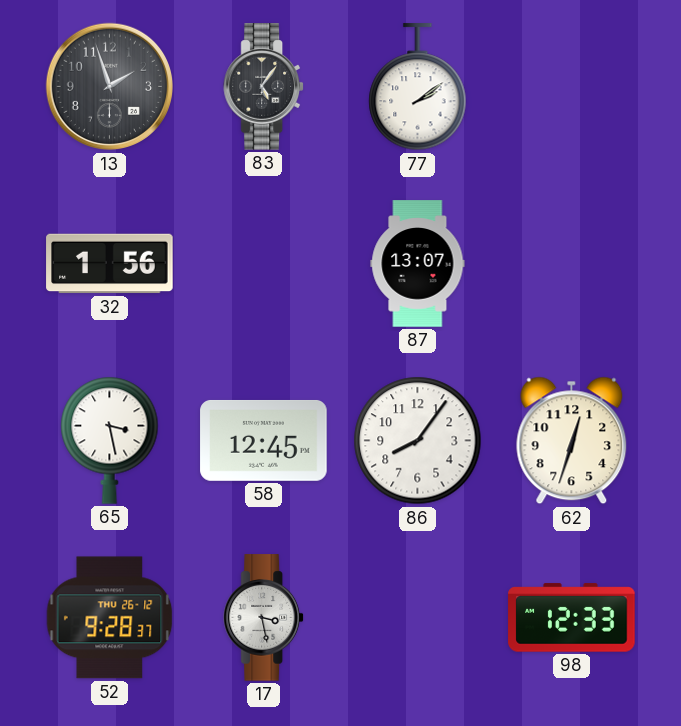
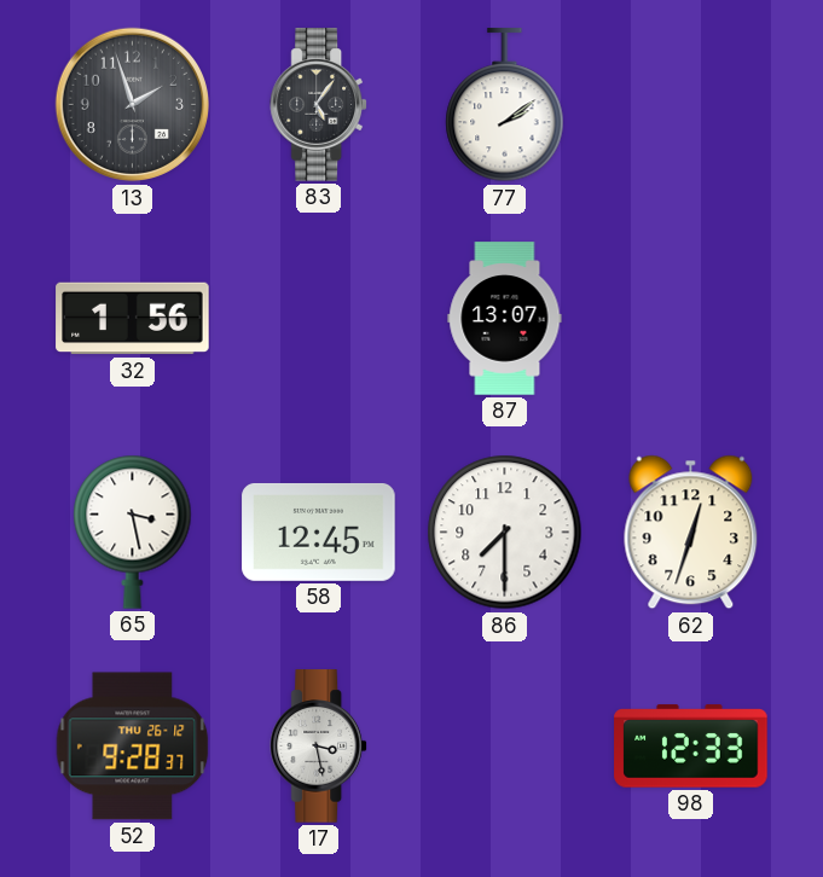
86: 8:06 -> 7:30 (505, 533)
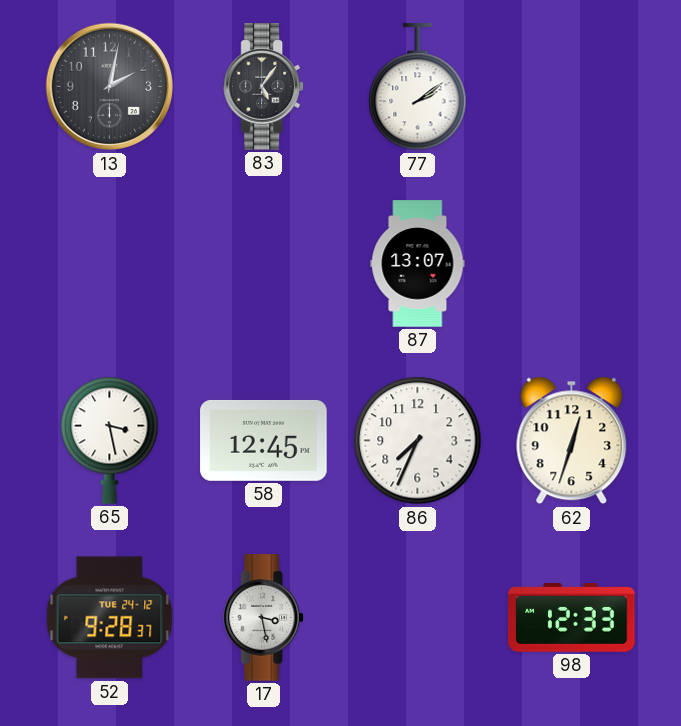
13: 1:57 -> 2:02 (110, 87)
32: 1:56 -> none (133, 319)
86: 7:30 -> 7:34 (418, 441)
52 date: THU 26-12 -> TUE 24-12 (110, 618)
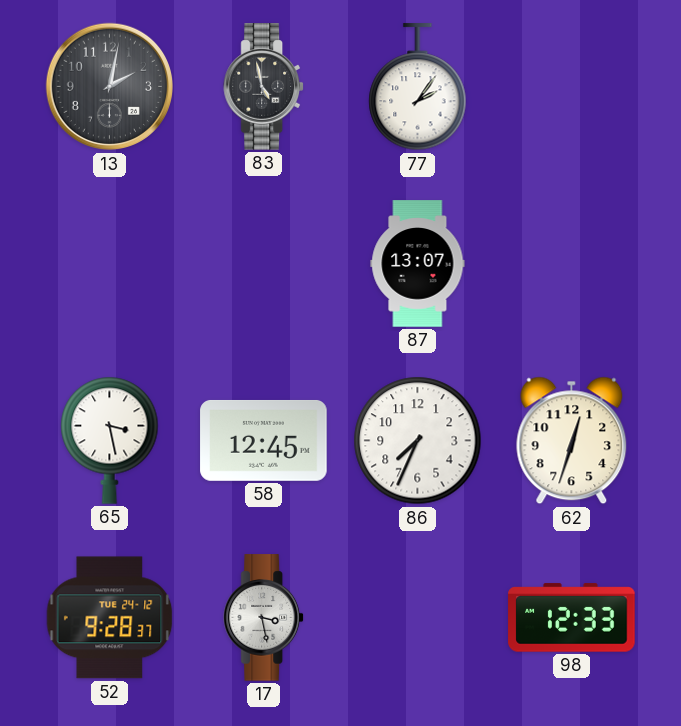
83: 5:06 -> 4:58 (263, 87)
77: 2:09 -> 2:06 (418, 87)
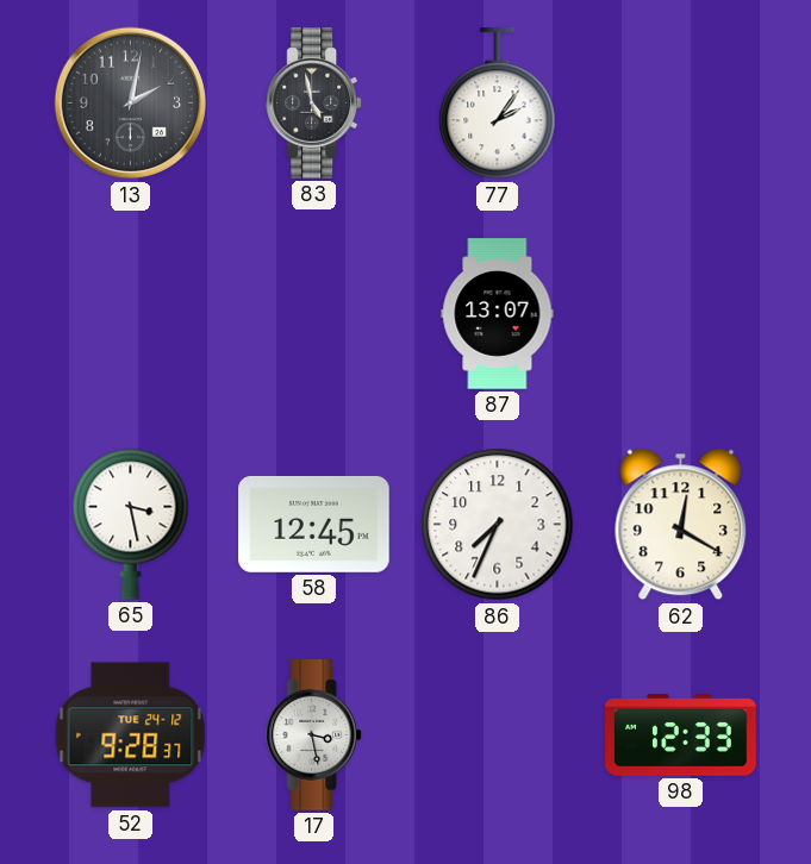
62: 12:33 -> 12:20 (681, 525)
